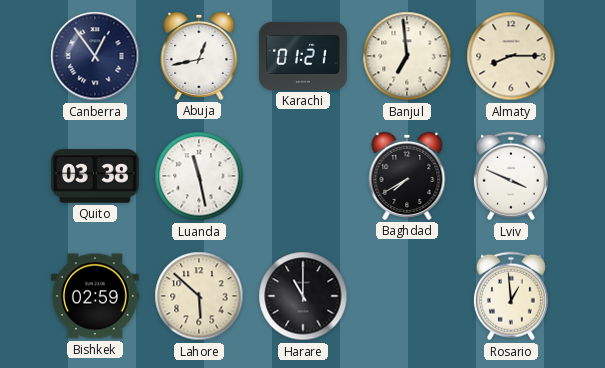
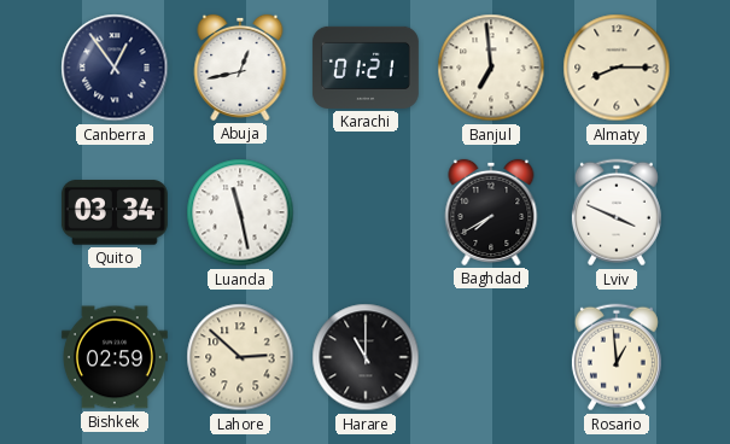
Quito: 03:38 -> 03:34 (115, 212)
Lahore: 5:52 -> 2:52 (240, 357)
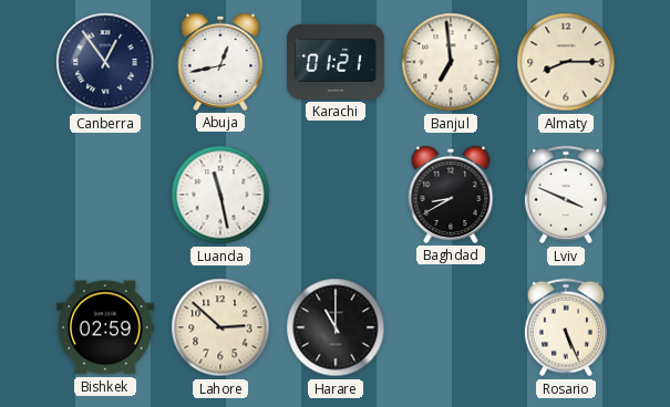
Quito: 03:34 -> none (115, 212)
Baghdad: 7:40 -> 8:40 (451, 195)
Rosario: 12:59 -> 5:26 (566, 327)
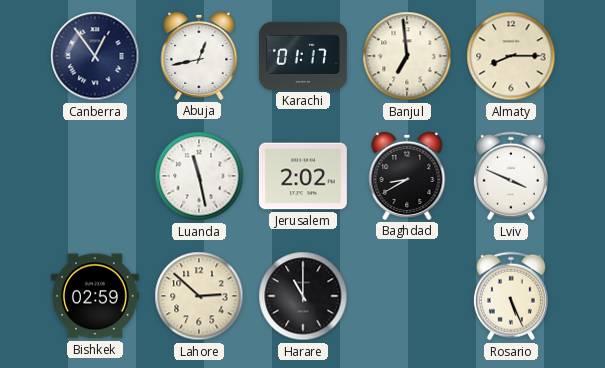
Karachi: 01:21 -> 01:17 (303, 56)
Jerusalem: none -> 2:02 (303, 176)
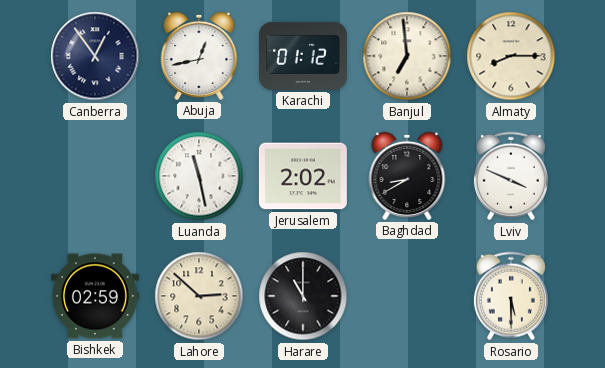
Karachi: 01:17 -> 01:12 (303, 56)
Rosario: 5:26 -> 5:30 (511, 296)
